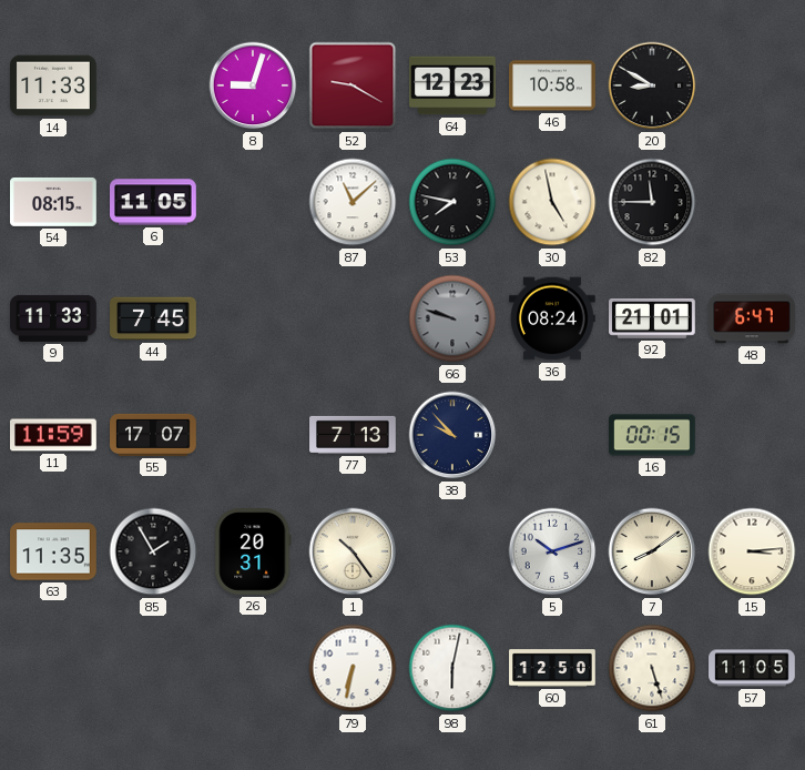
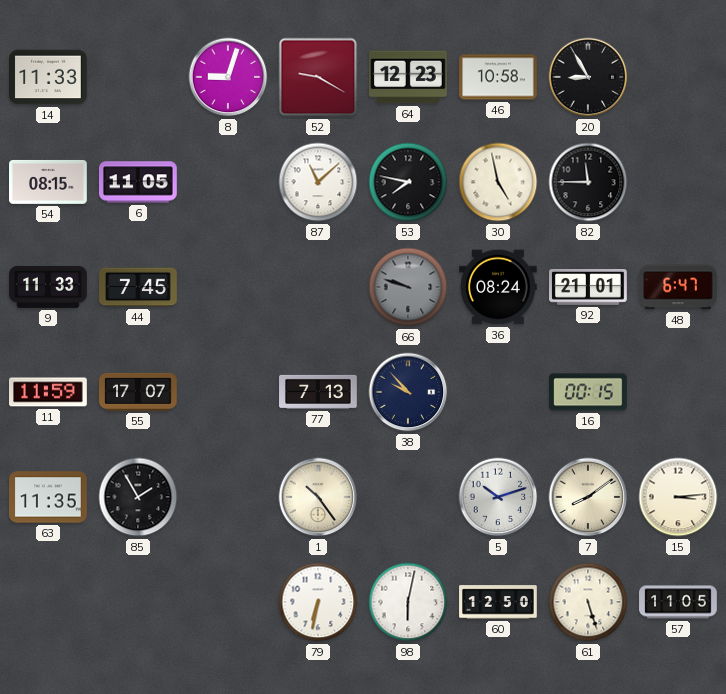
20: 8:50 -> 8:55 (588, 77)
26: 20:31 -> none (253, 553)
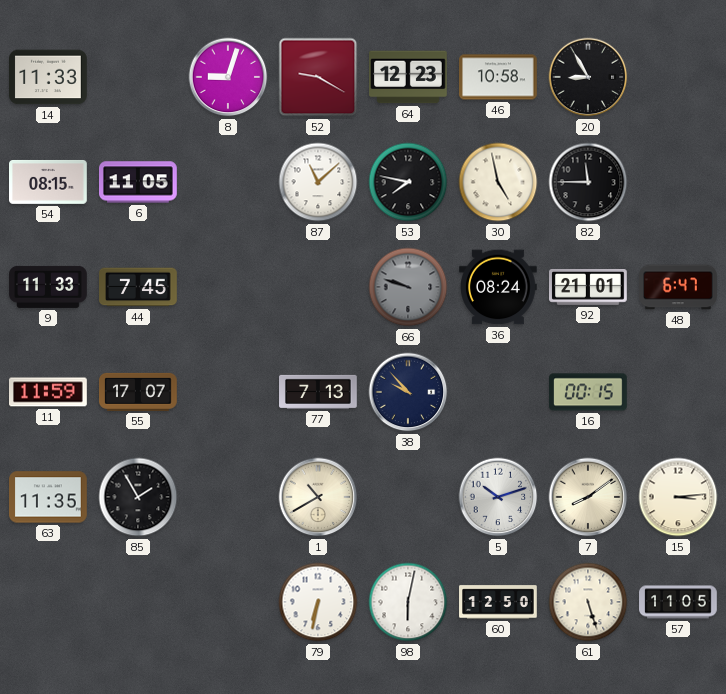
1: 10:24 -> 10:40 (318, 497)
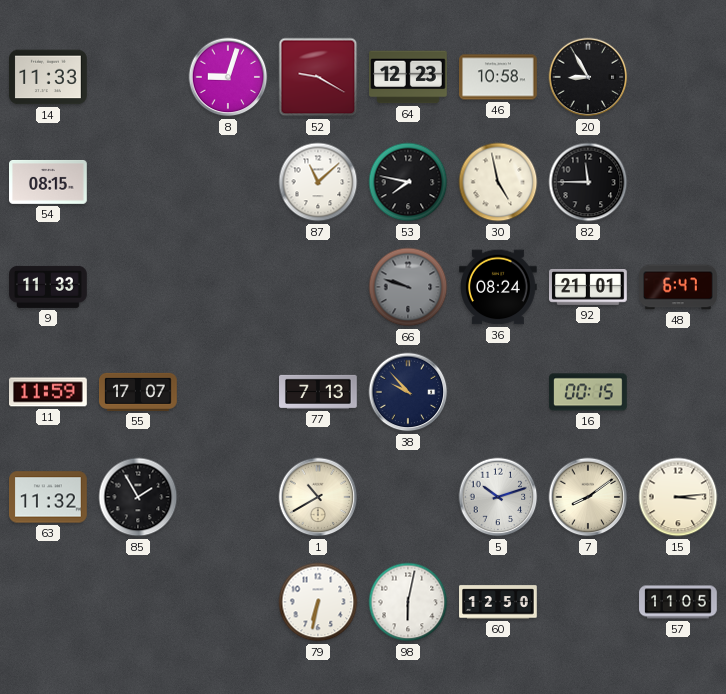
6: 11:05 -> none (139, 182)
44: 7:45 -> none (138, 287)
63: 11:35 -> 11:32 (49, 497)
61: 5:27 -> none (588, 602)
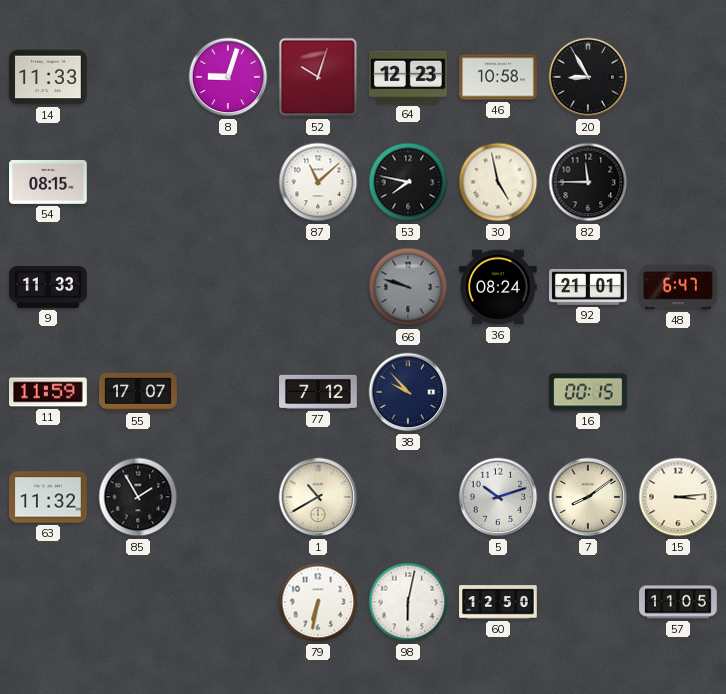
52: 9:20 -> 10:03 (318, 77)
77: 7:13 -> 7:12 (318, 392)
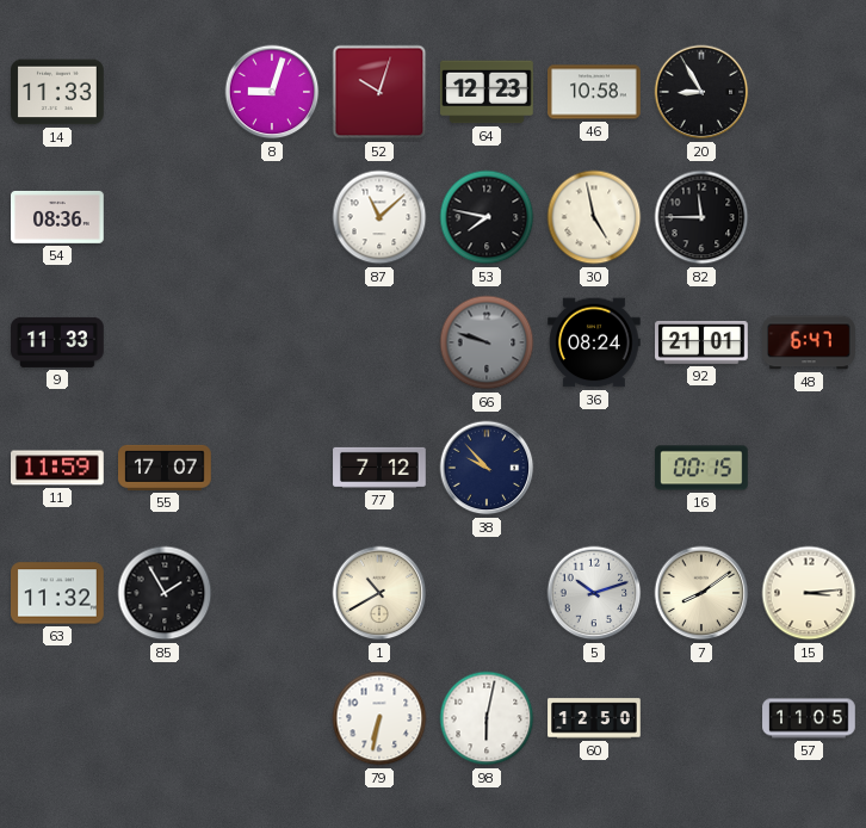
54: 08:15 -> 08:36 (58, 217)
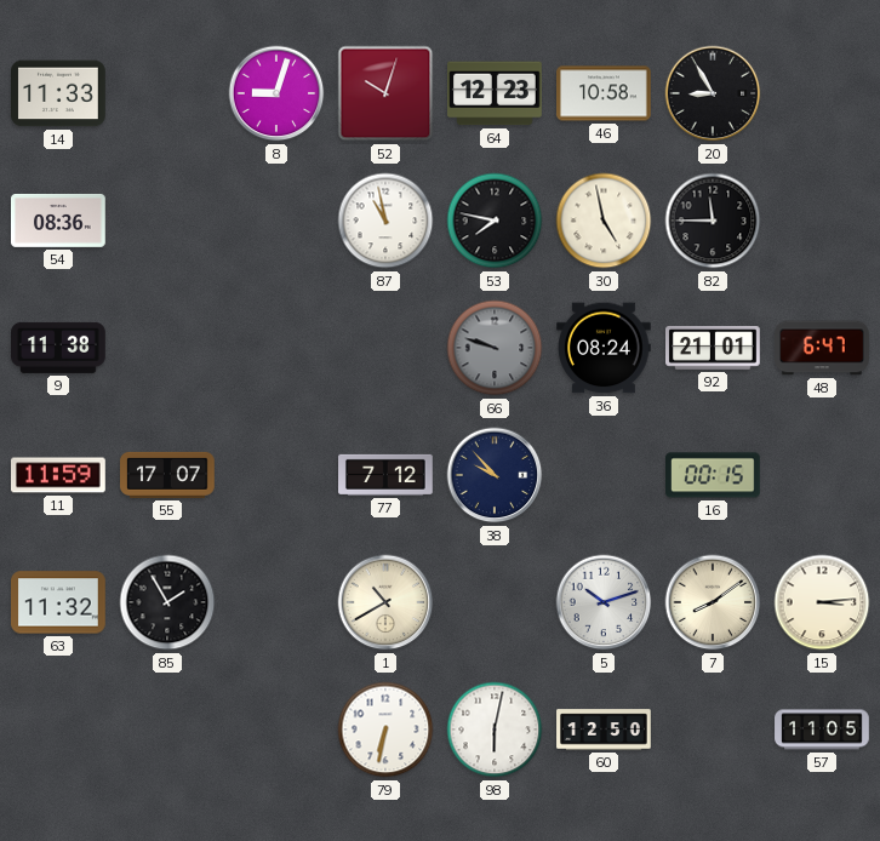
87: 11:08 -> 10:58 (385, 221)
9: 11:33 -> 11:38 (58, 348)
